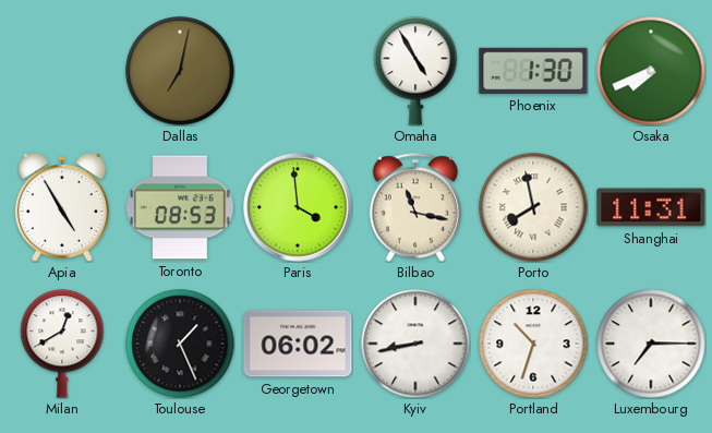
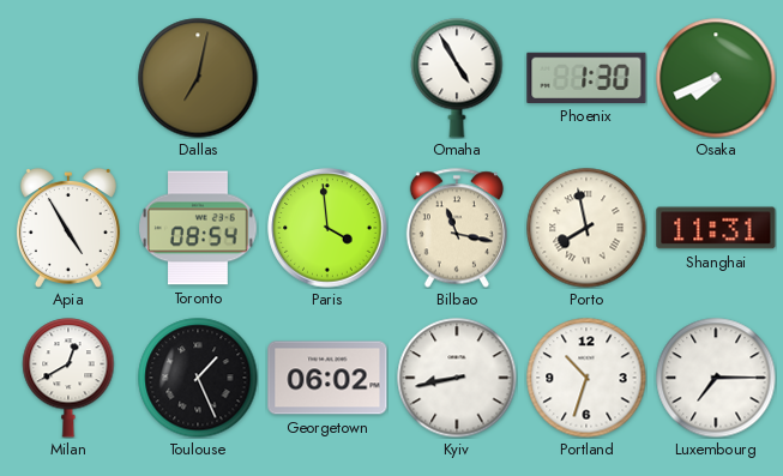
Toronto: 08:53 -> 08:54 (198, 228)
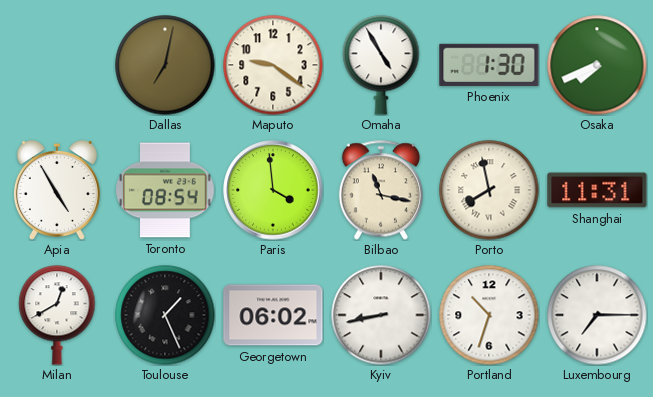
Maputo: none -> 9:21 (273, 65)
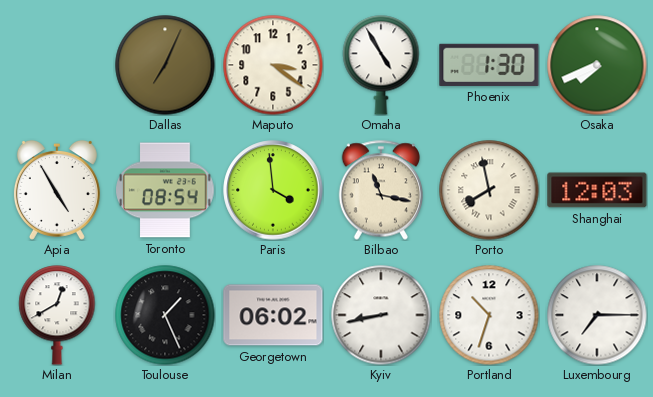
Dallas: 7:02 -> 7:04 (165, 65)
Maputo: 9:21 -> 3:21 (273, 65)
Shanghai: 11:31 -> 12:03 (597, 190)
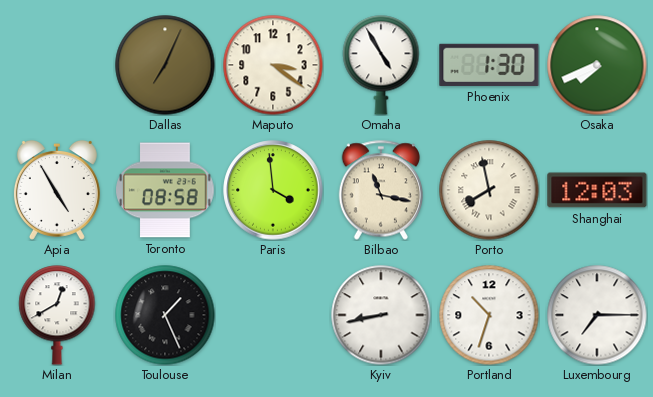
Toronto: 08:54 -> 08:58 (165, 190)
Georgetown: 06:02 -> none (273, 315)
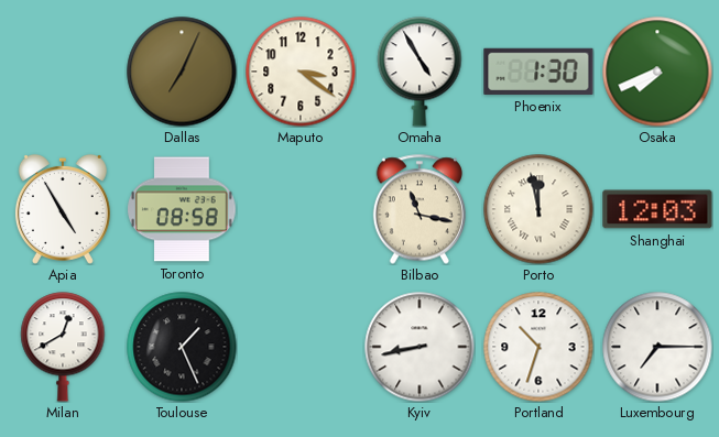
Paris: 3:59 -> none (273, 190)
Porto: 7:58 -> 11:58 (538, 209)
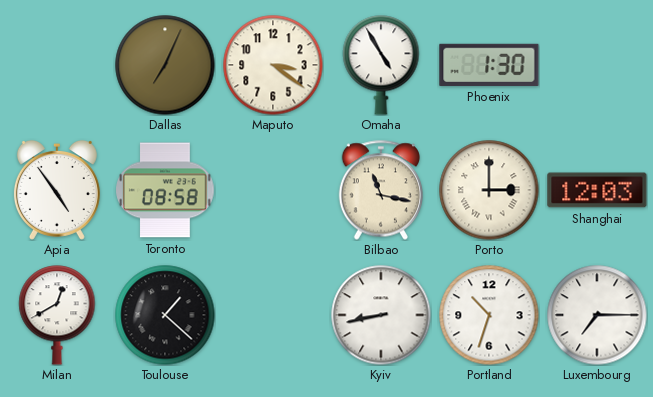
Osaka: 7:41 -> none (657, 72)
Apia: 4:55 -> 4:54 (57, 190)
Porto: 11:58 -> 3:00 (489, 190)
Toulouse: 1:26 -> 1:22 (165, 315)
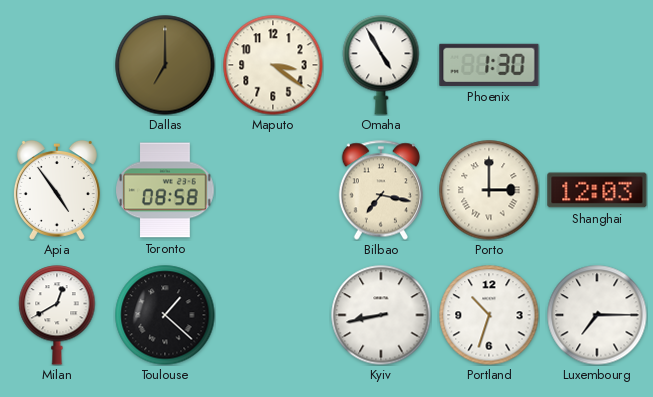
Dallas: 7:04 -> 7:00 (165, 65)
Bilbao: 11:17 -> 7:17 (380, 190)
